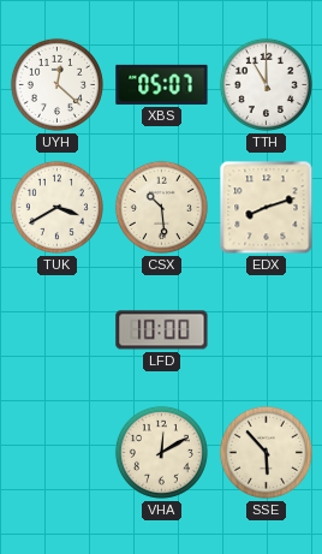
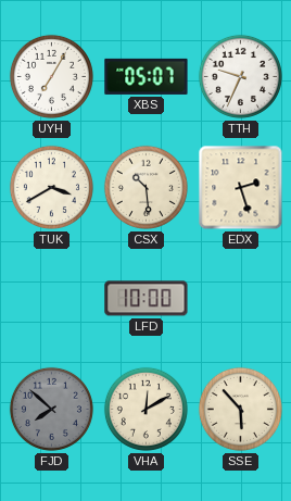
UYH: 12:22 -> 7:05 (51, 76)
TTH: 11:00 -> 9:34 (240, 76)
EDX: 8:12 -> 2:27 (241, 188)
FJD: none -> 7:52 (51, 409)
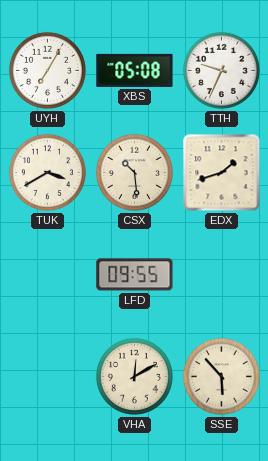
XBS: 05:07 -> 05:08 (135, 70)
EDX: 2:27 -> 1:42 (222, 173)
LFD: 10:00 -> 09:55 (135, 275)
FJD: 7:52 -> none (51, 409)
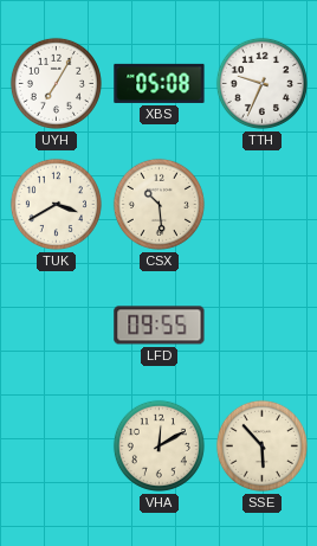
EDX: 1:42 -> none (222, 173)
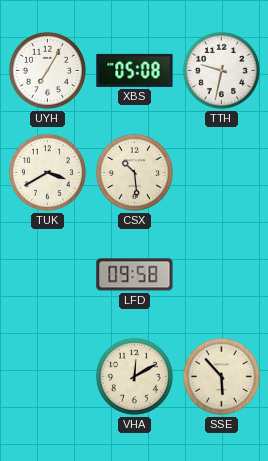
TTH: 9:34 -> 9:32 (221, 70)
LFD: 09:55 -> 09:58 (135, 275)
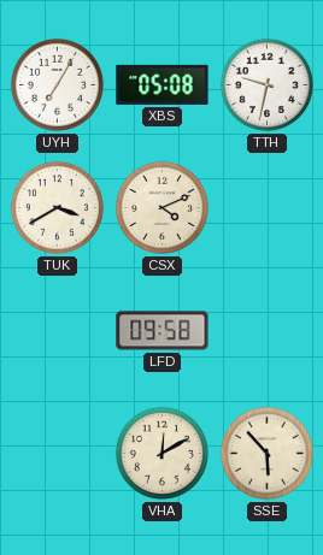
CSX: 10:29 -> 4:11 (161, 207)
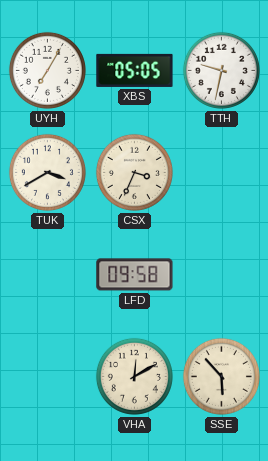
XBS: 05:08 -> 05:05 (135, 70)
CSX: 4:11 -> 3:34 (134, 172)
